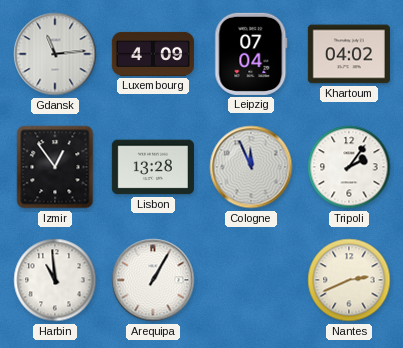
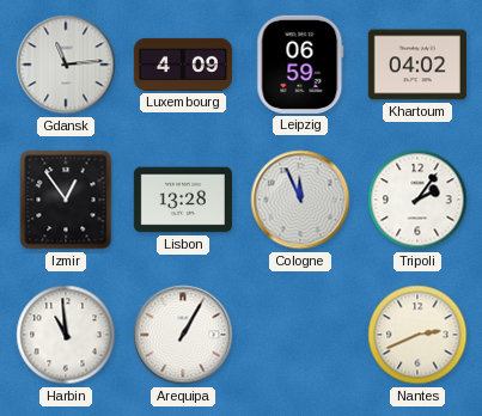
Leipzig: 07:04 -> 06:59 (300, 65)
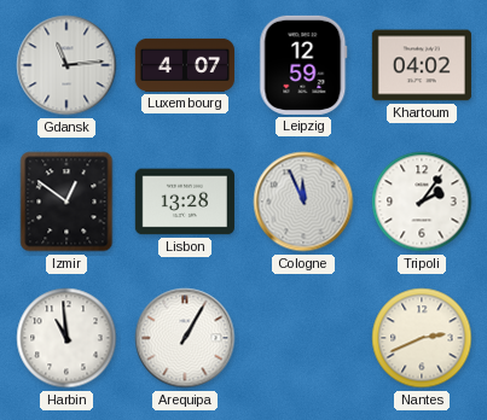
Luxembourg: 4:09 -> 4:07 (185, 65)
Leipzig: 06:59 -> 12:59 (303, 65)
Izmir: 12:54 -> 12:51 (66, 202)
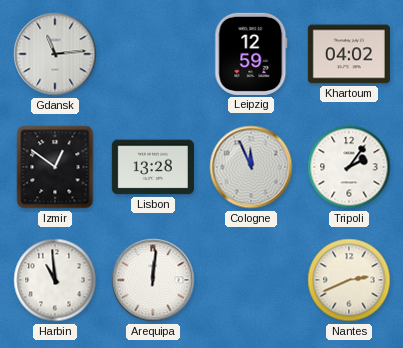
Luxembourg: 4:07 -> none (185, 65)
Arequipa: 1:05 -> 12:01 (153, 280)
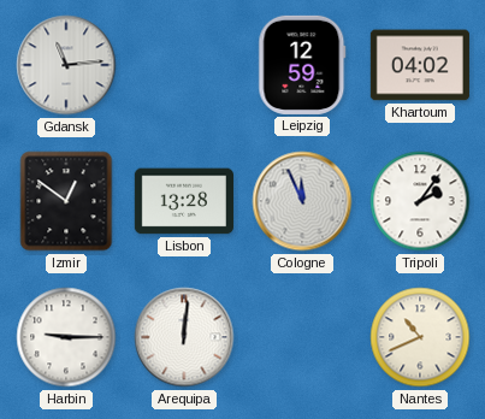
Harbin: 10:59 -> 9:15 (66, 337)
Nantes: 2:41 -> 10:41 (420, 337)
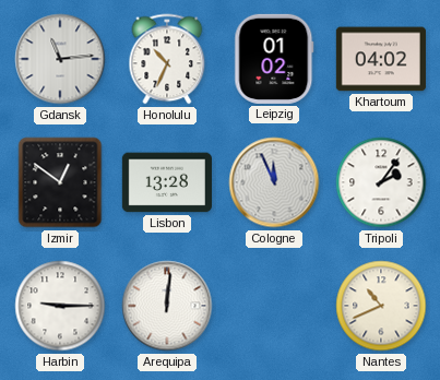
Honolulu: none -> 10:34 (167, 59)
Leipzig: 12:59 -> 01:02 (274, 59)
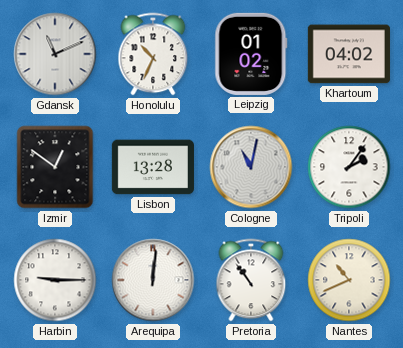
Gdansk: 11:14 -> 11:11 (55, 54)
Cologne: 11:56 -> 11:02 (251, 167)
Pretoria: none -> 10:54 (251, 280)
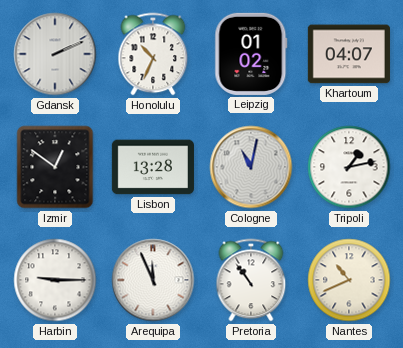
Gdansk: 11:11 -> 2:11 (55, 54)
Khartoum: 04:02 -> 04:07 (349, 54)
Tripoli: 2:06 -> 1:13 (349, 167)
Arequipa: 12:01 -> 11:56 (153, 280)
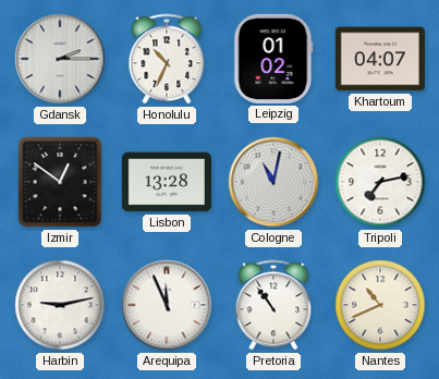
Gdansk: 2:11 -> 2:15 (60, 59)
Tripoli: 1:13 -> 7:13 (380, 182)
Harbin: 9:15 -> 9:13 (60, 305)
